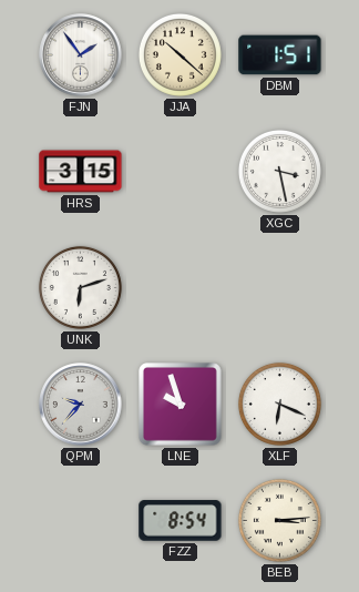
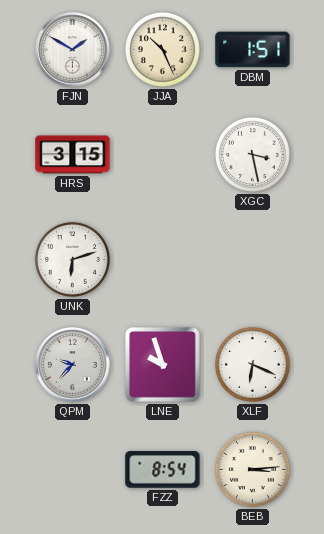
FJN: 1:54 -> 1:50 (73, 50)
JJA: 10:22 -> 10:26 (162, 49)
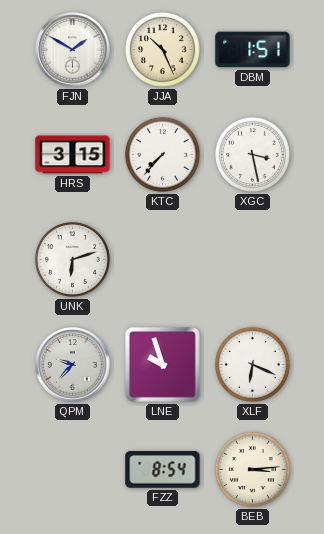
KTC: none -> 7:37 (162, 154)
